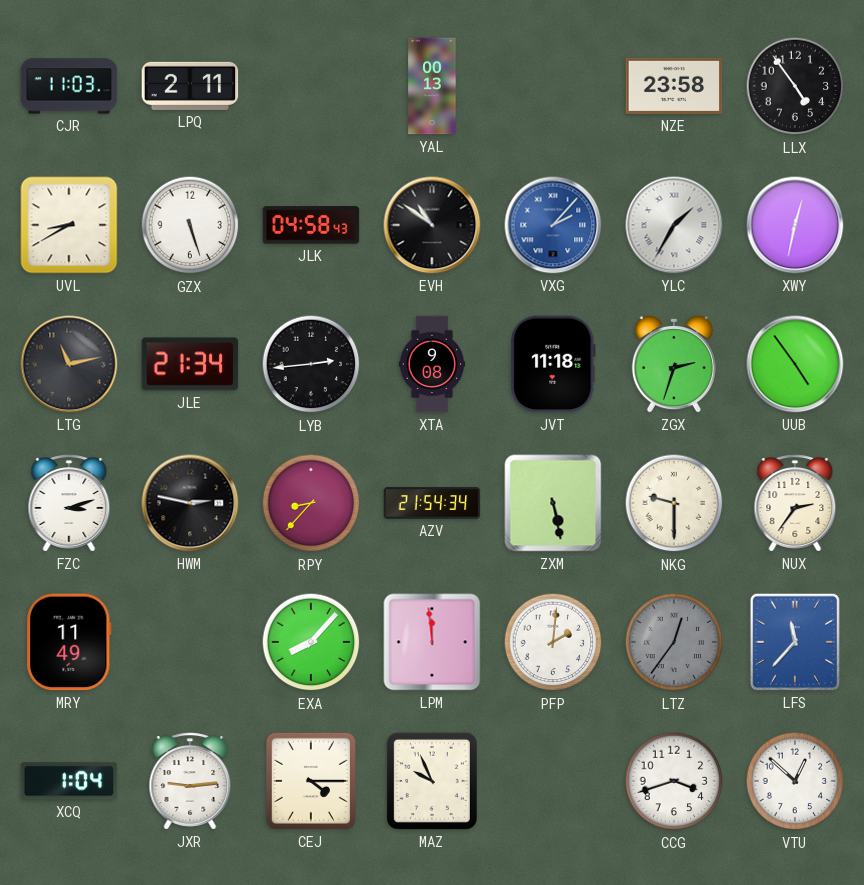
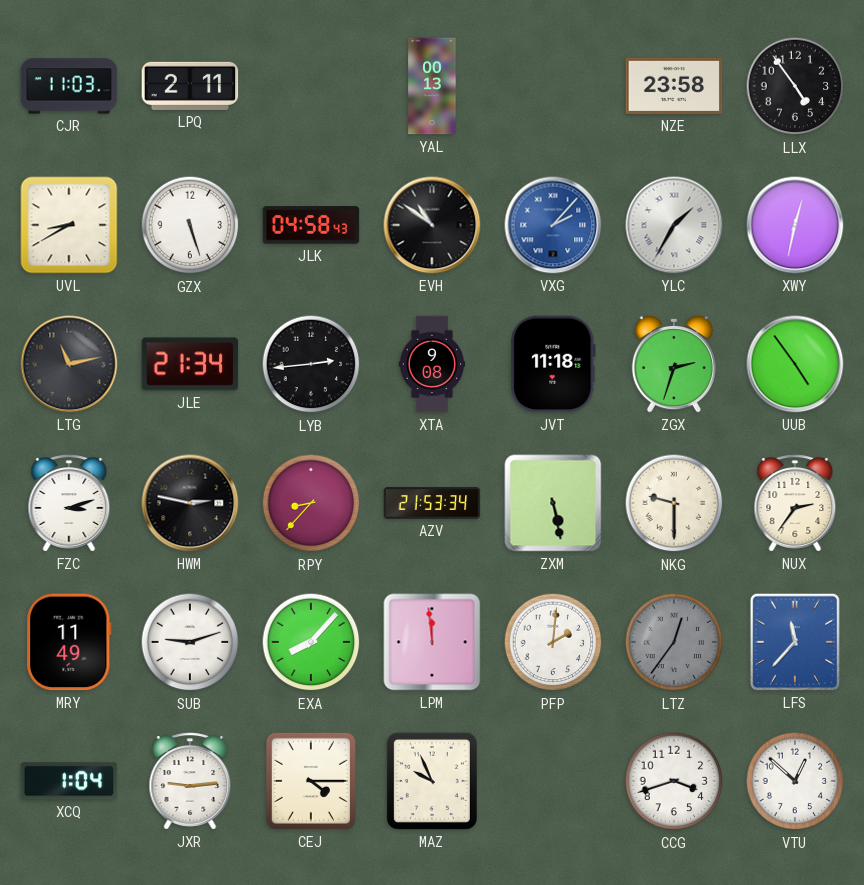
AZV: 21:54 -> 21:53 (432, 503)
SUB: none -> 9:12 (190, 642)
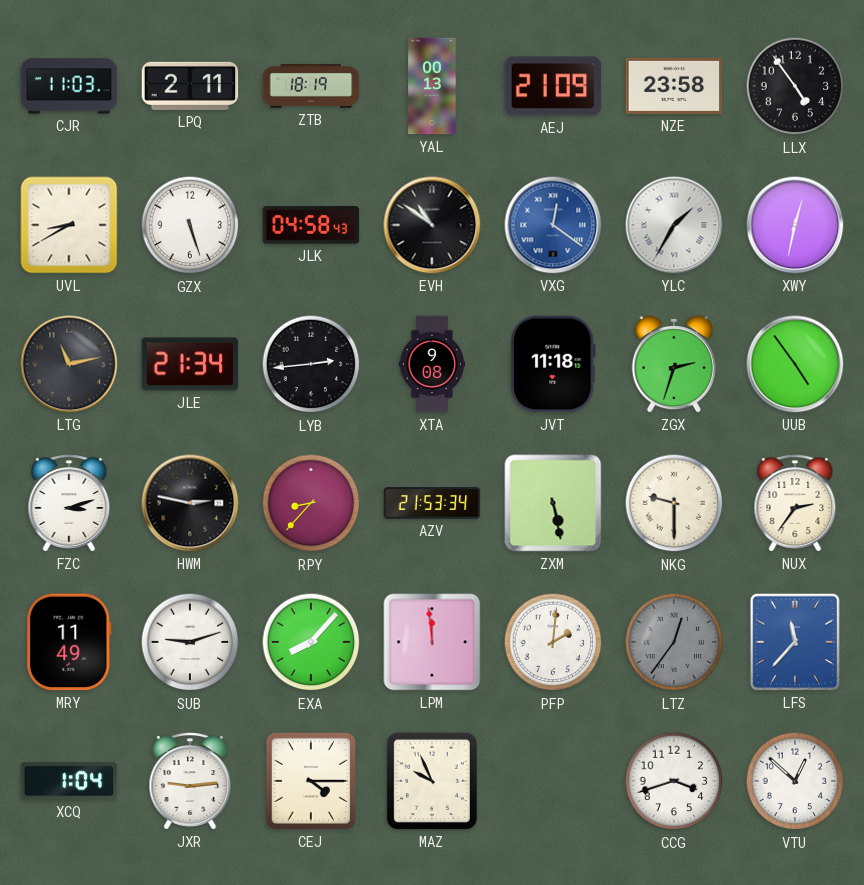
ZTB: none -> 18:19 (311, 86)
AEJ: none -> 21:09 (553, 86)
VXG: 2:07 -> 12:21 (553, 225)
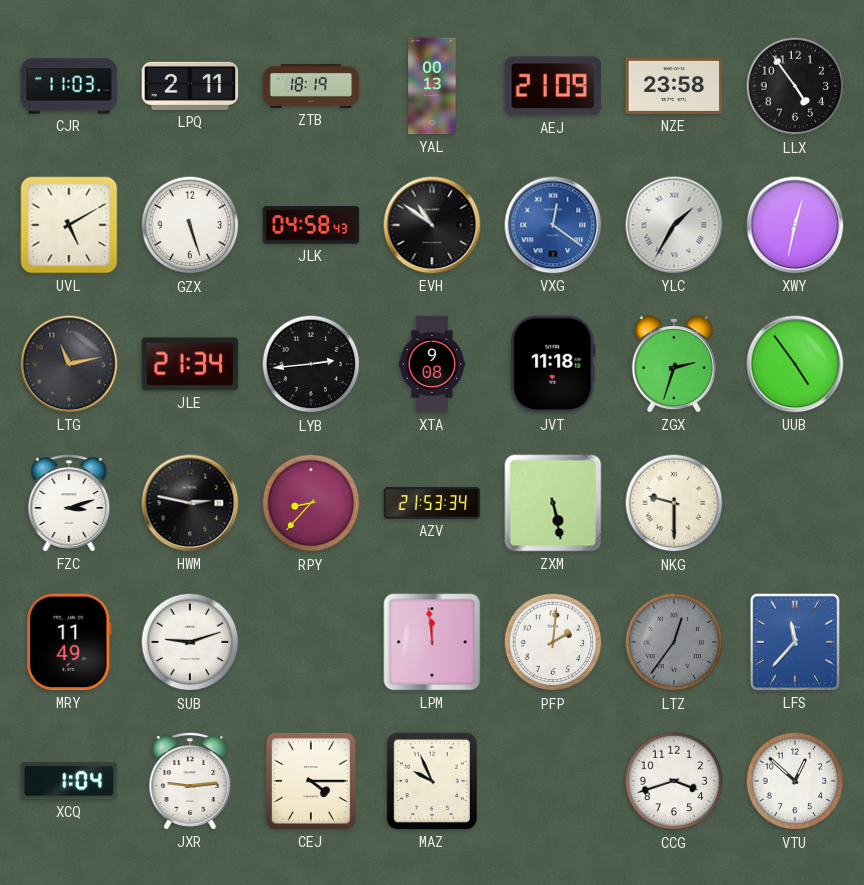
UVL: 8:40 -> 5:10 (69, 225)
NUX: 2:36 -> none (795, 503)
EXA: 8:07 -> none (311, 642)
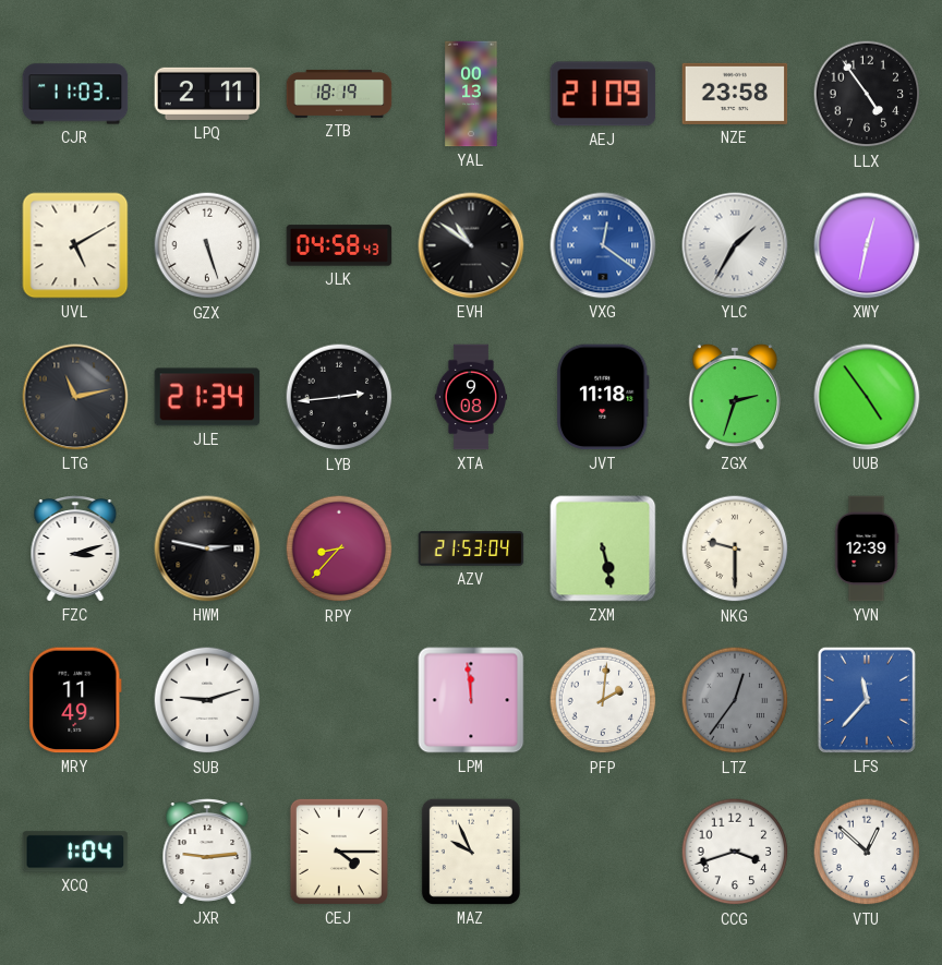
AZV: 21:53:34 -> 21:53:04 (471, 548)
YVN: none -> 12:39 (867, 548)
